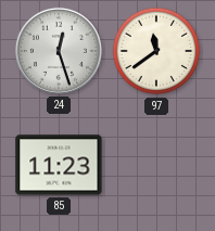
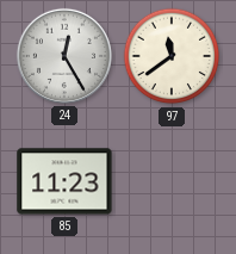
24: 12:27 -> 12:25 (64, 56)
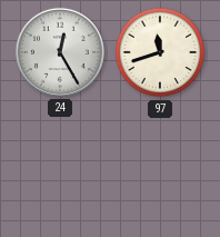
97: 11:39 -> 11:42 (160, 52)
85: 11:23 -> none (64, 181)
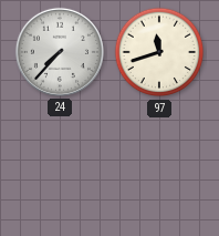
24: 12:25 -> 7:37 (60, 52)
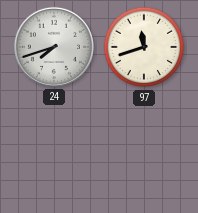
24: 7:37 -> 7:42 (54, 47)
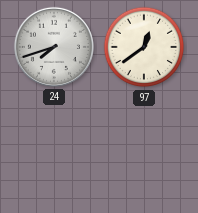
97: 11:42 -> 12:39 (144, 47)
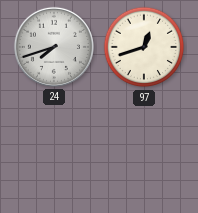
97: 12:39 -> 12:42 (144, 47)
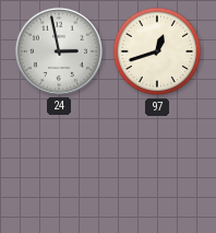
24: 7:42 -> 2:58 (59, 51)
